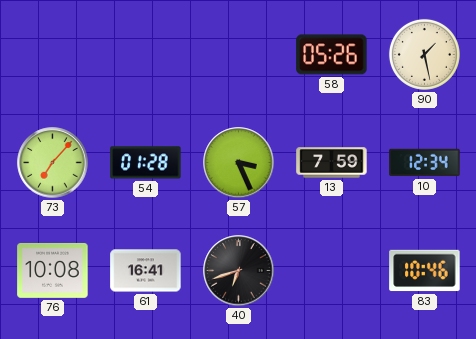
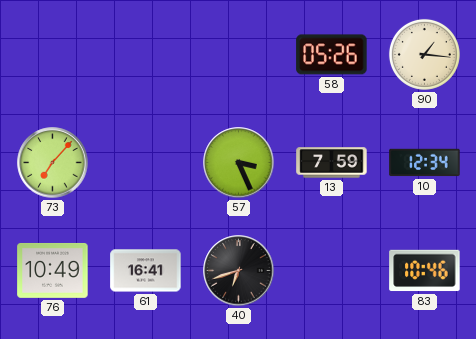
90: 1:28 -> 1:16 (424, 54)
54: 01:28 -> none (146, 163)
76: 10:08 -> 10:49 (53, 270)
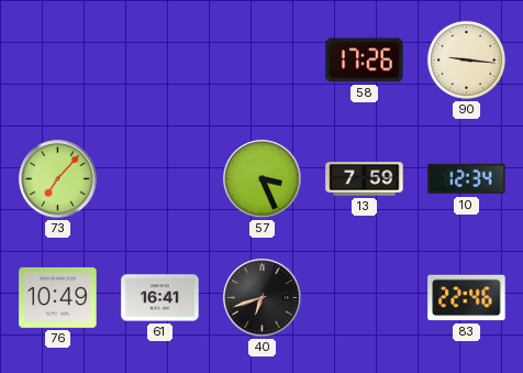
58: 05:26 -> 17:26 (365, 61)
90: 1:16 -> 9:16 (466, 59)
83: 10:46 -> 22:46 (467, 298)
